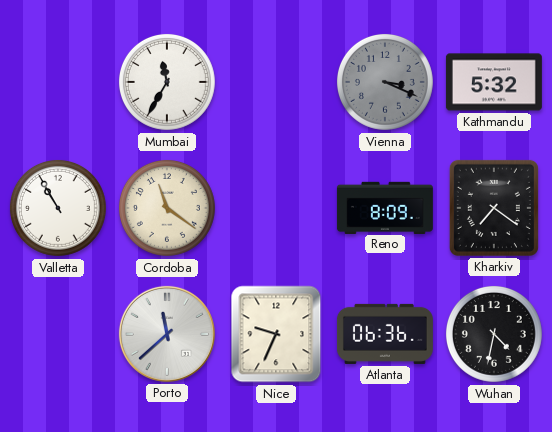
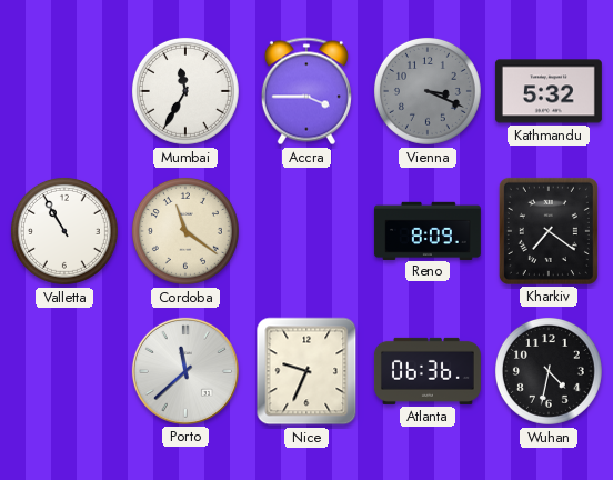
Accra: none -> 3:45 (306, 91)
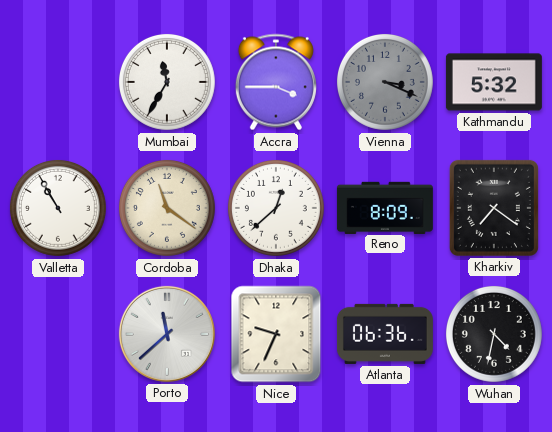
Dhaka: none -> 12:38 (276, 208)
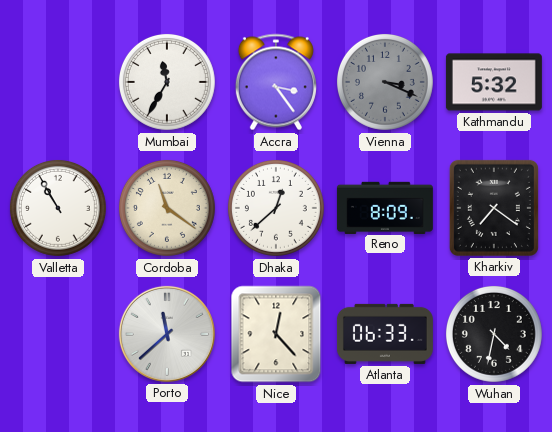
Accra: 3:45 -> 3:24 (276, 82)
Nice: 9:34 -> 12:23 (276, 334)
Atlanta: 06:36 -> 06:33 (385, 334)
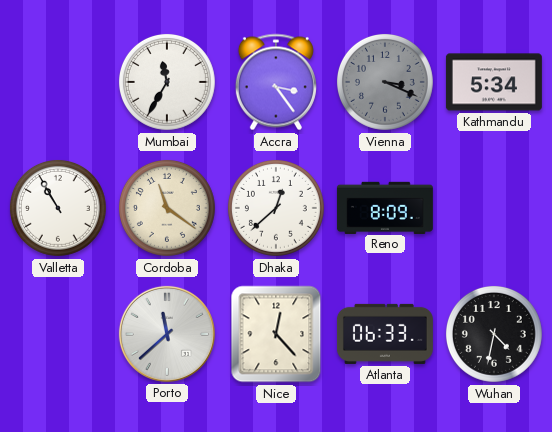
Kathmandu: 5:32 -> 5:34 (494, 82)
Kharkiv: 7:21 -> none (494, 208)
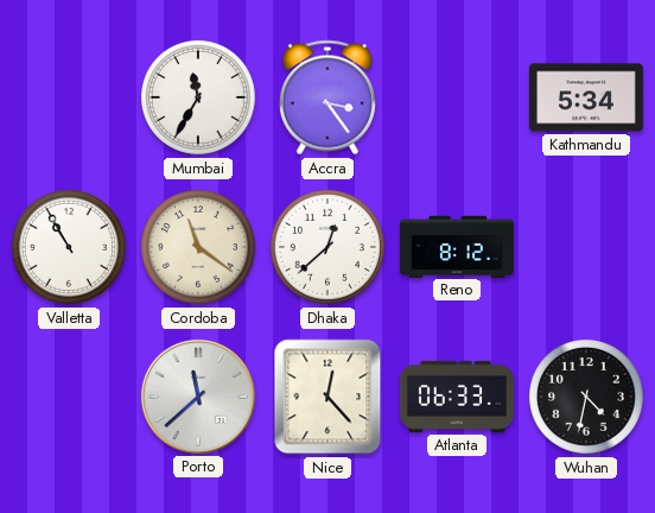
Vienna: 3:19 -> none (385, 82)
Reno: 8:09 -> 8:12 (457, 246)
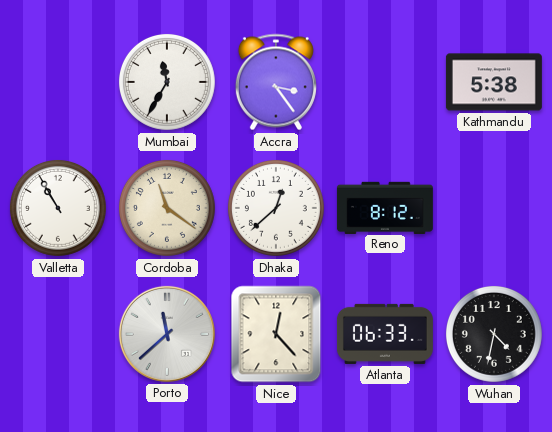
Kathmandu: 5:34 -> 5:38 (494, 82)
